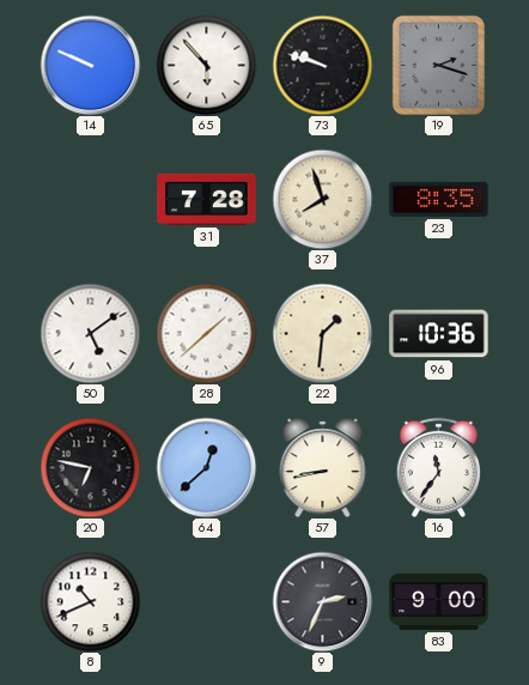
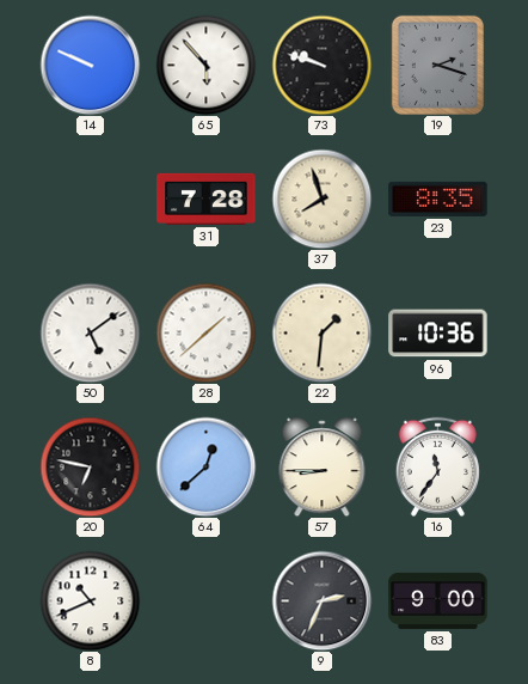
57: 8:43 -> 8:45 (323, 468)
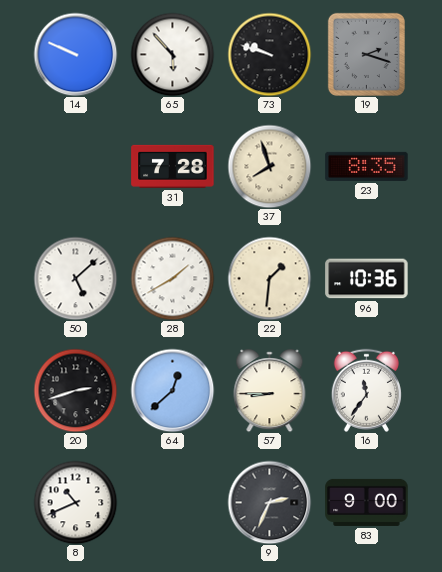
50: 5:09 -> 5:08 (75, 278)
28: 1:38 -> 1:40 (172, 278)
20: 6:47 -> 2:42 (75, 390)
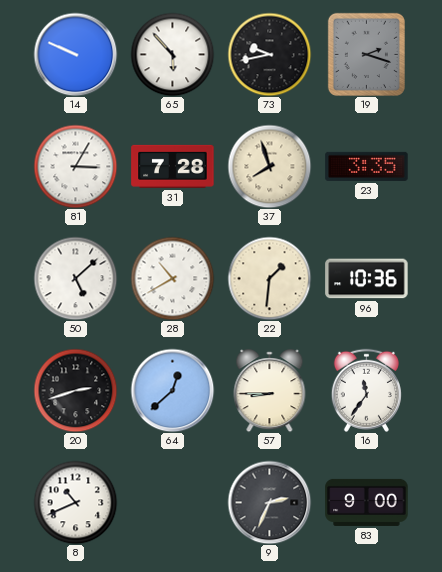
73: 9:48 -> 9:43 (269, 54)
81: none -> 3:05 (75, 166)
23: 8:35 -> 3:35 (367, 166)
28: 1:40 -> 10:40 (172, 278)
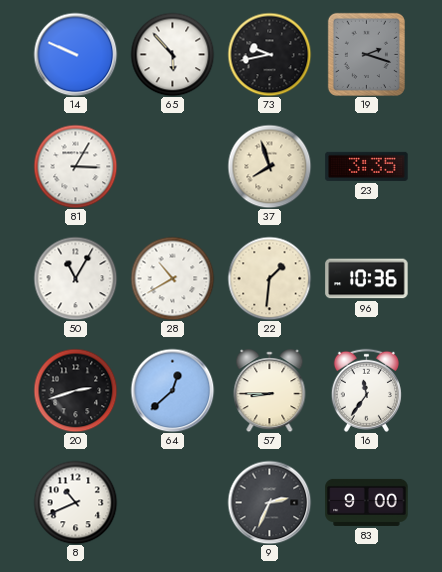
31: 7:28 -> none (173, 166)
50: 5:08 -> 11:05 (75, 278)
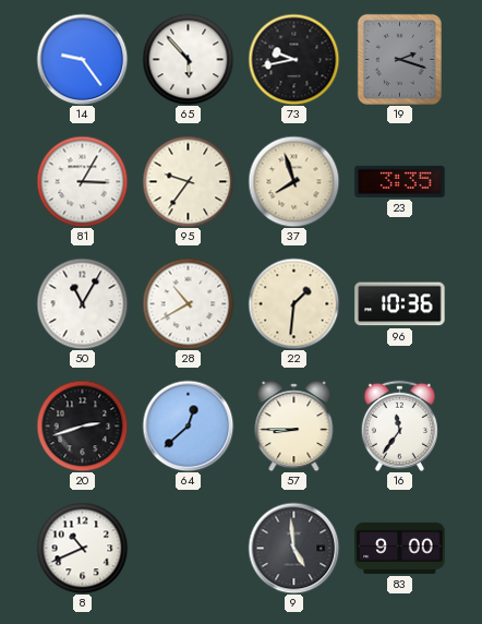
14: 9:49 -> 9:24 (82, 59)
95: none -> 9:36 (188, 181)
9: 2:34 -> 4:59 (293, 548)
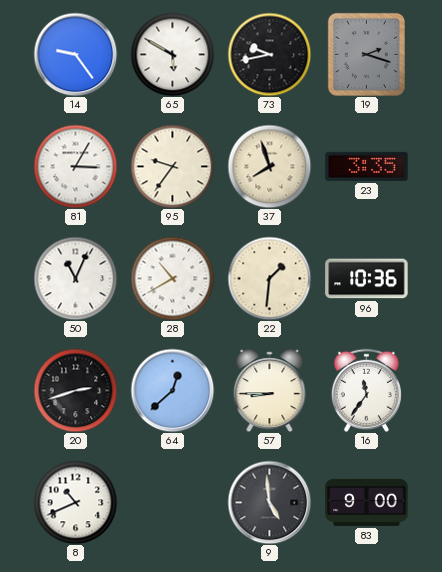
65: 5:53 -> 5:50 (172, 54)
50: 11:05 -> 11:04 (75, 278)
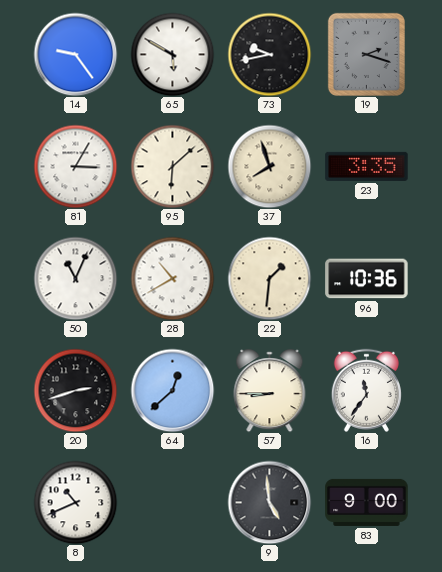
95: 9:36 -> 6:08 (172, 166)
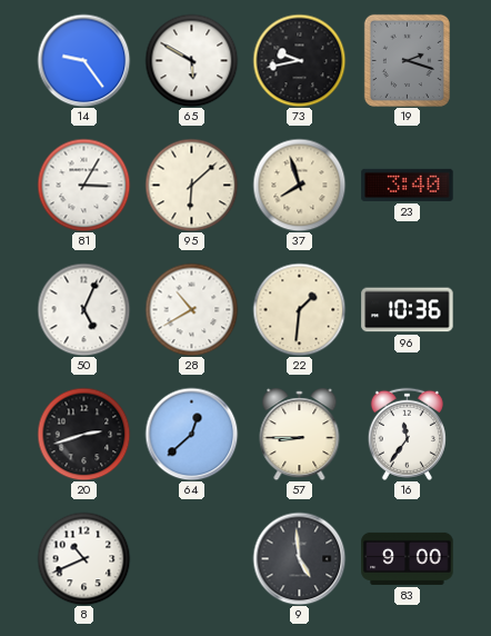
23: 3:35 -> 3:40 (408, 185)
50: 11:04 -> 5:04 (83, 309)
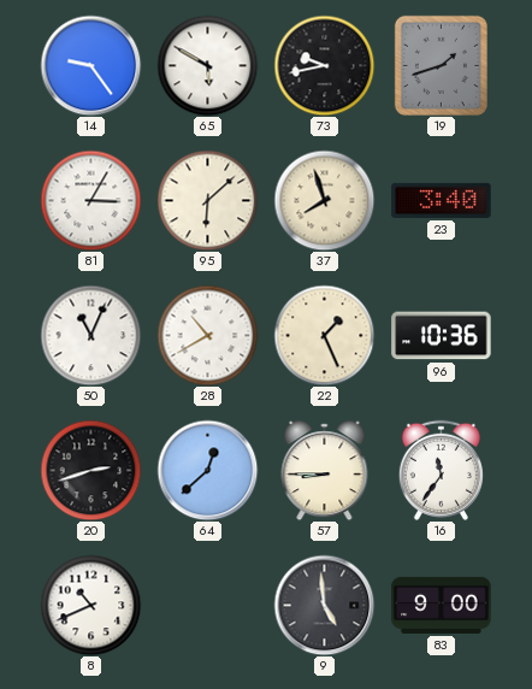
19: 2:18 -> 1:42 (441, 65)
50: 5:04 -> 11:04 (90, 335)
22: 1:31 -> 1:26 (324, 335)
